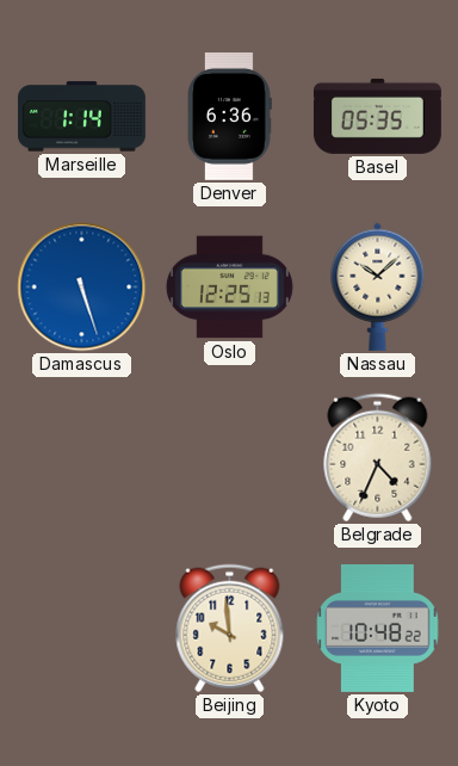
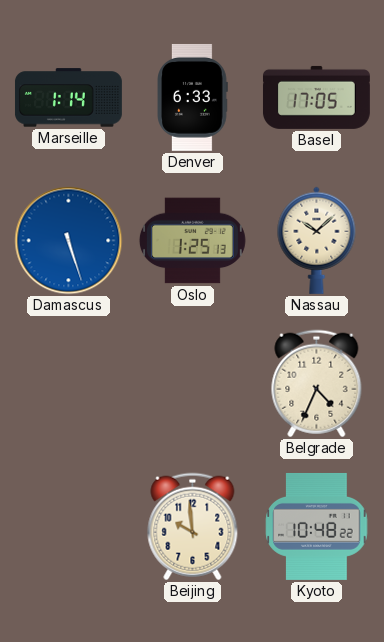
Denver: 6:36 -> 6:33 (192, 97)
Basel: 05:35 -> 17:05 (316, 97)
Oslo: 12:25 -> 1:25 (192, 241)
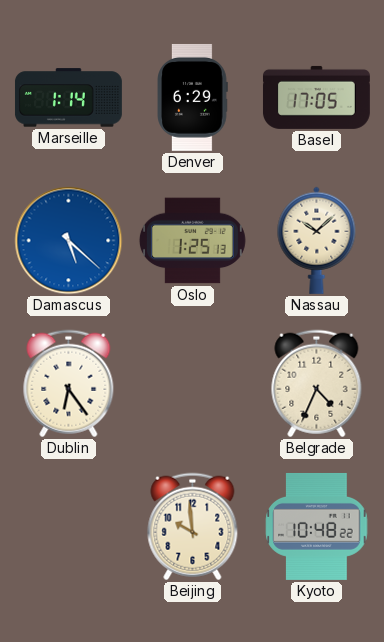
Denver: 6:33 -> 6:29 (192, 97)
Damascus: 5:27 -> 5:22 (69, 241)
Dublin: none -> 6:24 (69, 384)
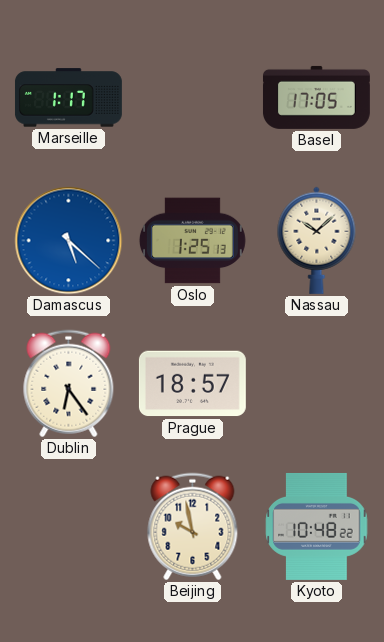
Marseille: 1:14 -> 1:17 (68, 98)
Denver: 6:29 -> none (192, 97)
Prague: none -> 18:57 (192, 384)
Belgrade: 4:34 -> none (317, 384)
Beijing: 9:59 -> 9:58 (193, 527)
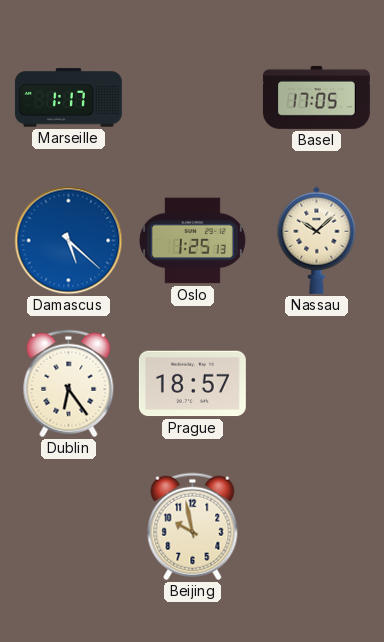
Kyoto: 10:48 -> none (317, 526)
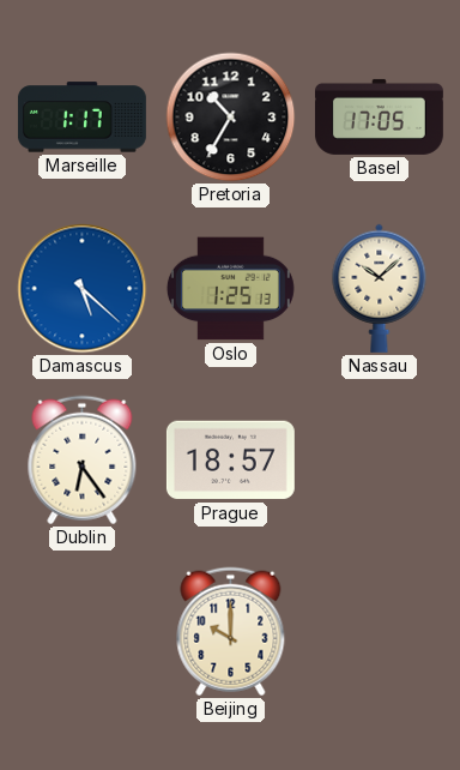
Pretoria: none -> 10:35 (231, 118)
Beijing: 9:58 -> 10:00 (231, 632)
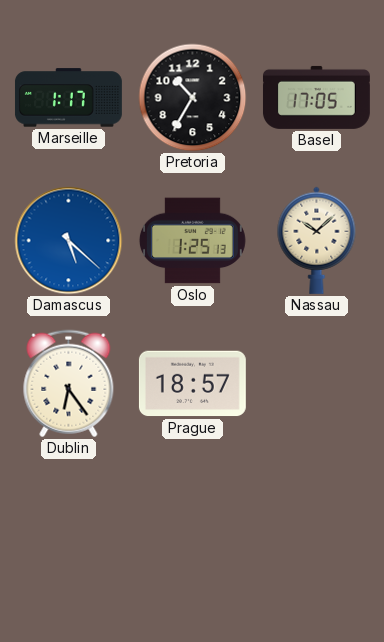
Beijing: 10:00 -> none (231, 632)
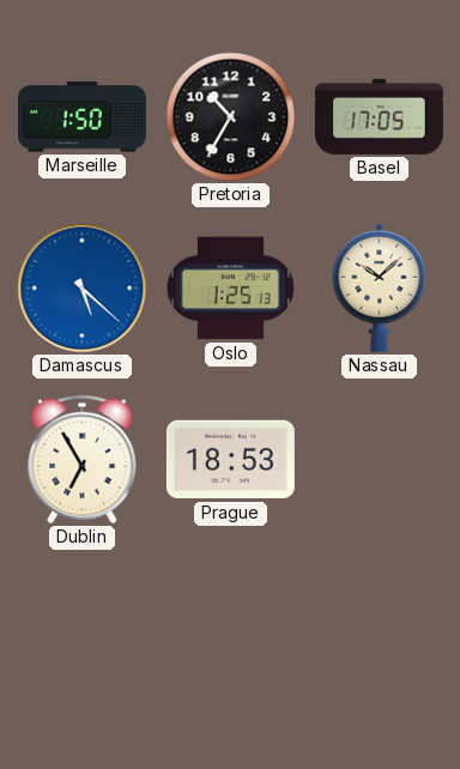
Marseille: 1:17 -> 1:50 (81, 117)
Dublin: 6:24 -> 6:55 (83, 460)
Prague: 18:57 -> 18:53 (230, 460)
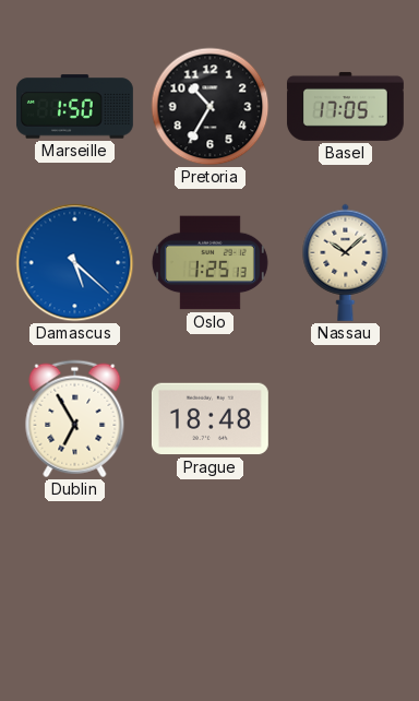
Prague: 18:53 -> 18:48 (209, 419)
